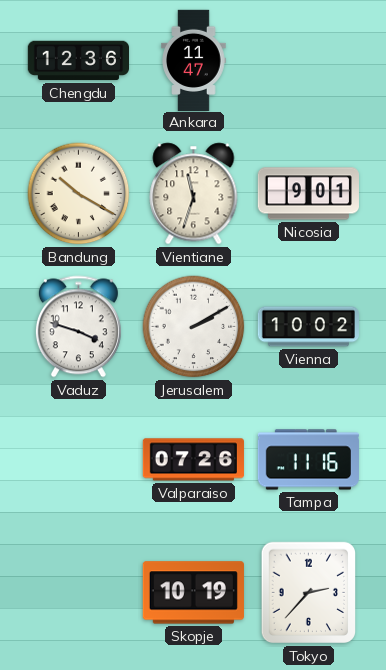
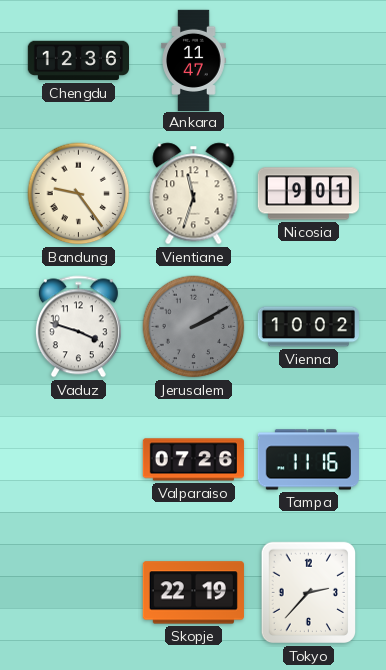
Bandung: 10:20 -> 9:24 (79, 194)
Jerusalem dial: white -> grey (194, 327)
Skopje: 10:19 -> 22:19 (193, 593)
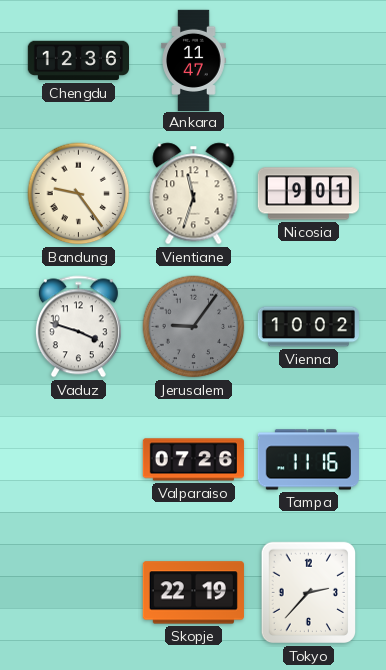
Jerusalem: 2:10 -> 9:06 (194, 327)
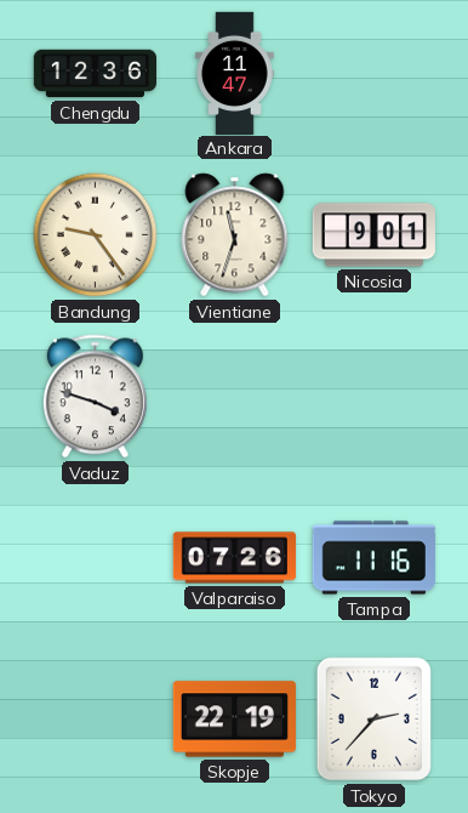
Jerusalem: 9:06 -> none (194, 327)
Vienna: 10:02 -> none (308, 327)
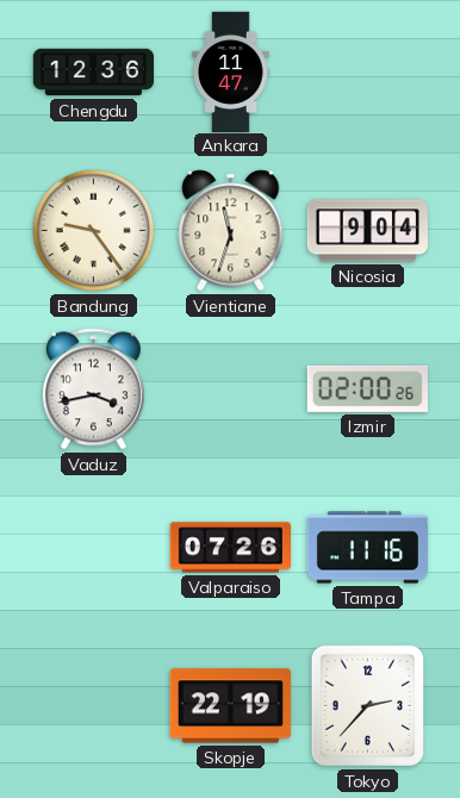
Nicosia: 9:01 -> 9:04 (367, 231)
Vaduz: 3:48 -> 3:43 (93, 389)
Izmir: none -> 02:00 (367, 388)
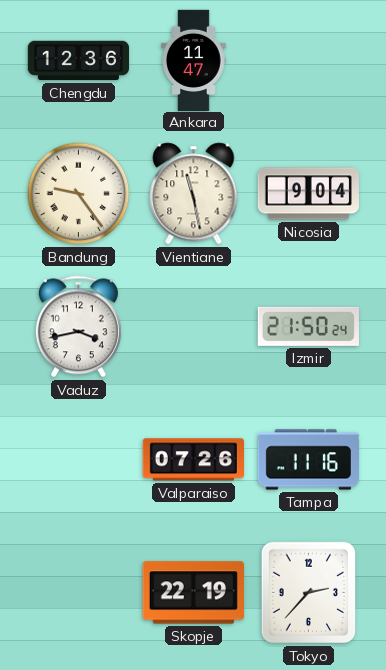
Vientiane: 11:33 -> 11:28 (194, 194)
Izmir: 02:00 -> 21:50 (308, 326)
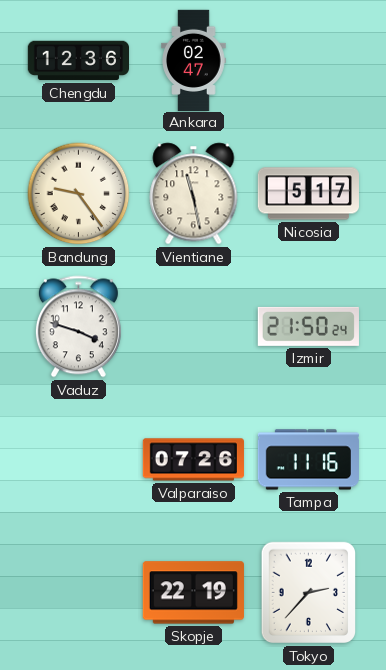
Ankara: 11:47 -> 02:47 (194, 60)
Nicosia: 9:04 -> 5:17 (308, 194)
Vaduz: 3:43 -> 3:48 (78, 327)
